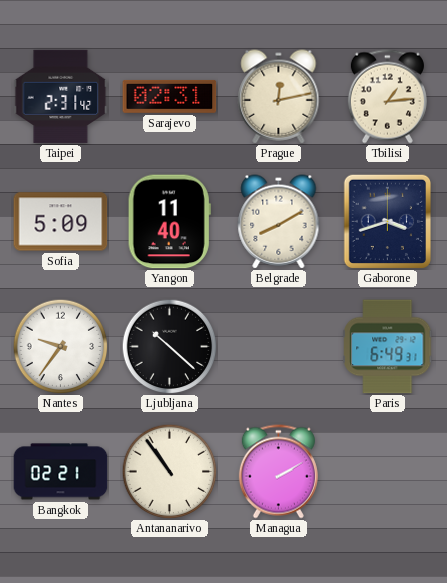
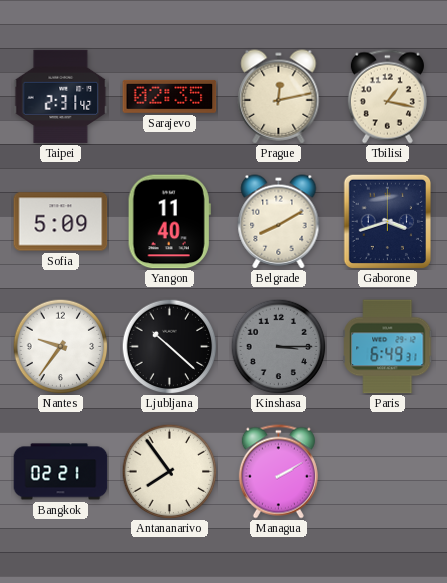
Sarajevo: 02:31 -> 02:35 (170, 96)
Tbilisi: 1:14 -> 1:17 (387, 97)
Kinshasa: none -> 3:15 (278, 346)
Antananarivo: 10:54 -> 7:54 (169, 471)
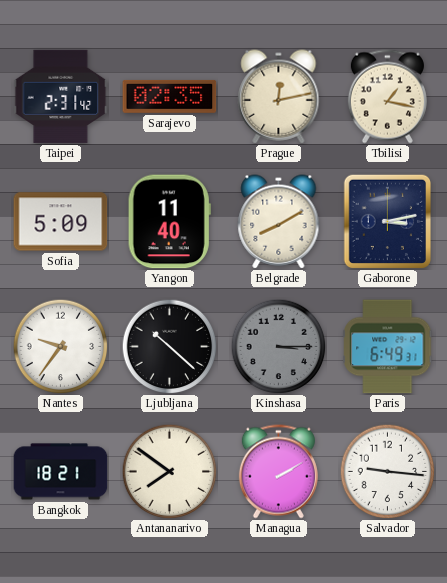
Gaborone: 3:42 -> 3:13 (387, 221)
Bangkok: 02:21 -> 18:21 (61, 472)
Antananarivo: 7:54 -> 7:51 (169, 471)
Salvador: none -> 9:16 (387, 471)
